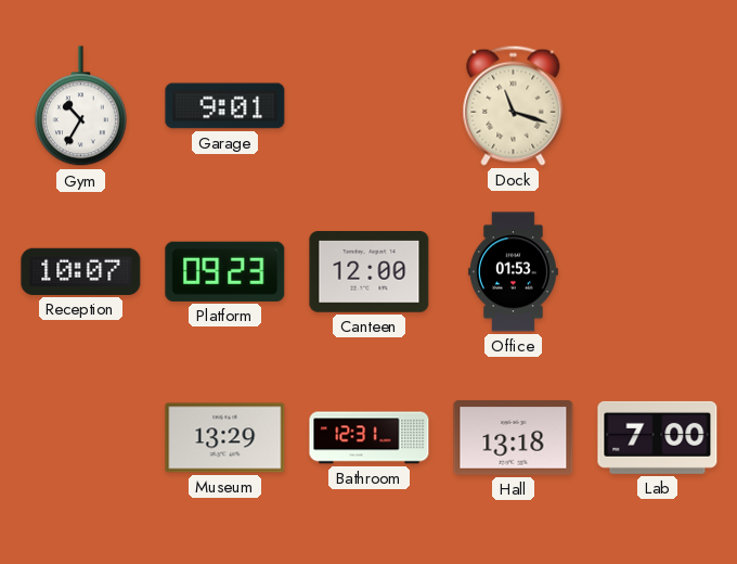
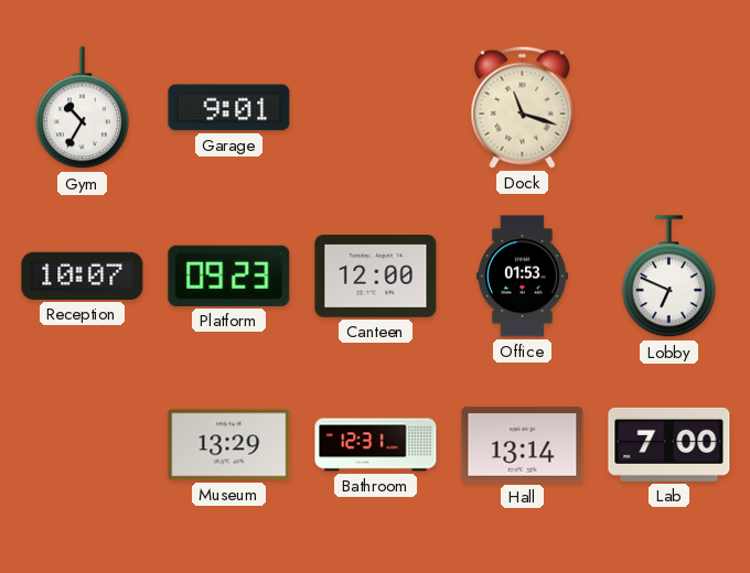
Lobby: none -> 6:49 (668, 277)
Hall: 13:18 -> 13:14 (523, 445)
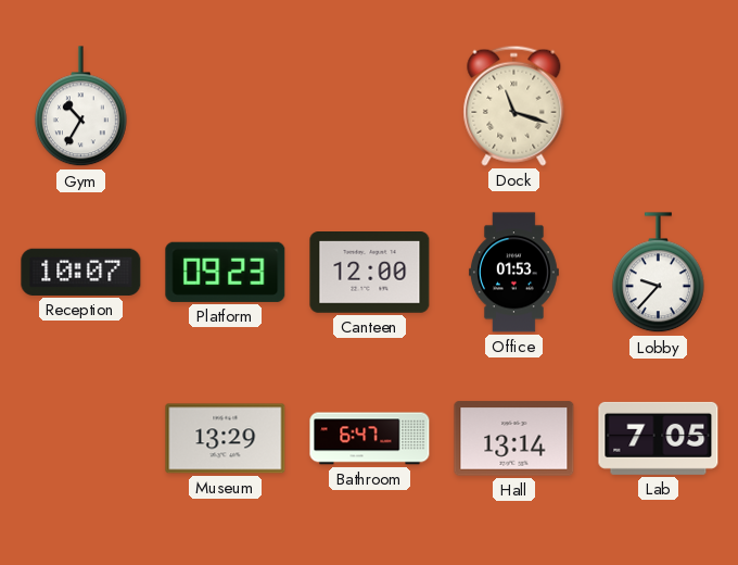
Garage: 9:01 -> none (229, 108)
Lobby: 6:49 -> 9:37 (658, 273)
Bathroom: 12:31 -> 6:47 (370, 439)
Lab: 7:00 -> 7:05 (659, 438)
